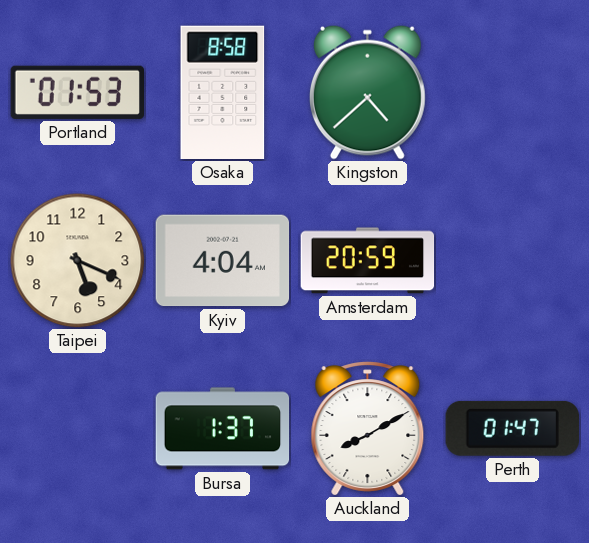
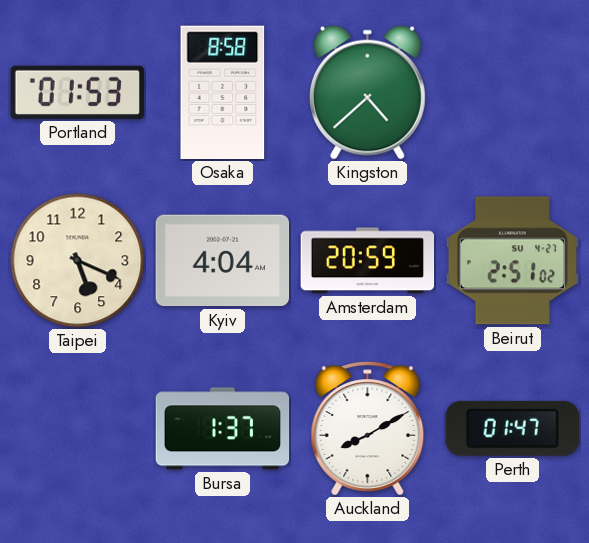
Beirut: none -> 2:51 (512, 261)
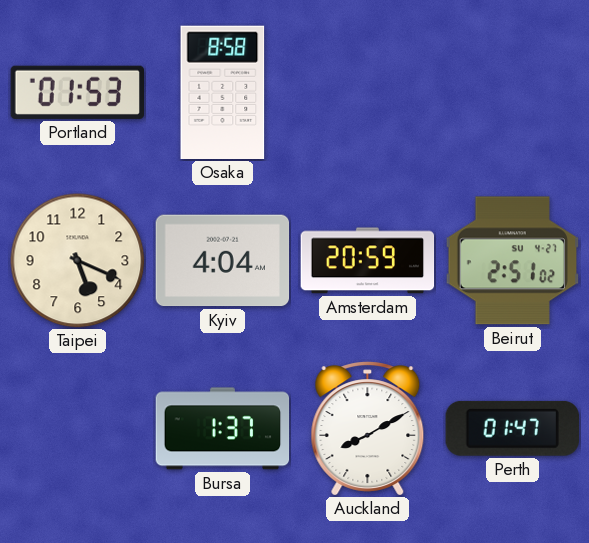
Kingston: 4:38 -> none (367, 92)
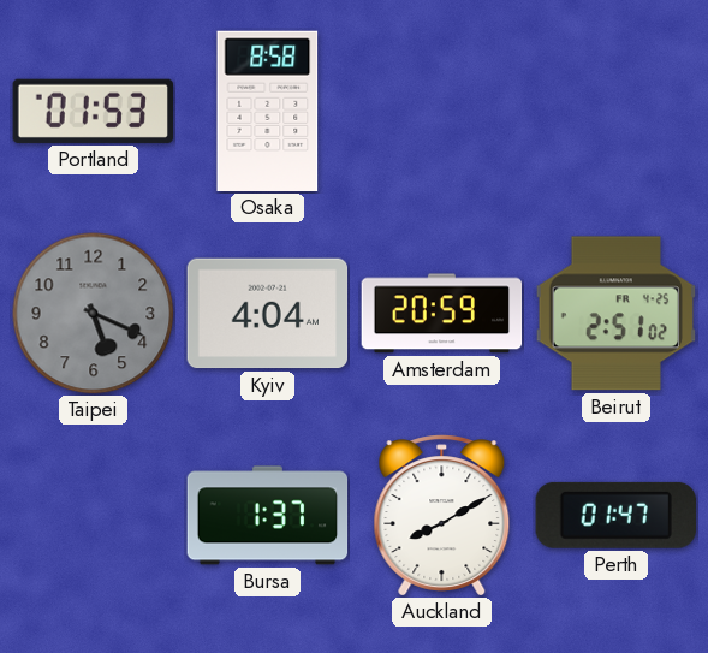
Taipei dial: cream -> grey (94, 314)
Beirut date: SU 4-27 -> FR 4-25 (615, 314)
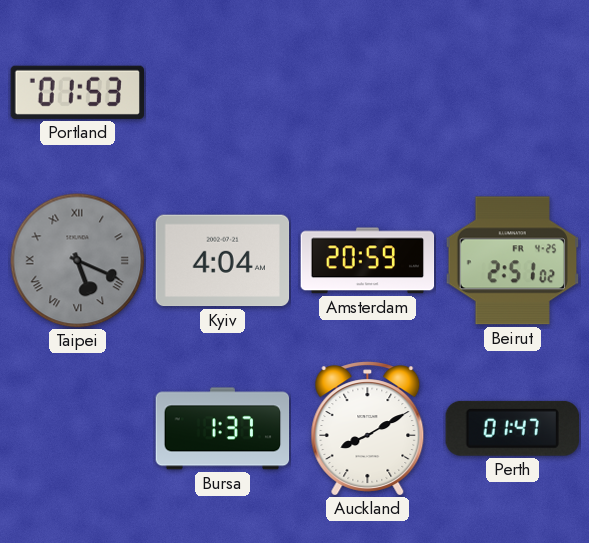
Osaka: 8:58 -> none (268, 112)
Taipei numerals: Arabic -> Roman (78, 261)
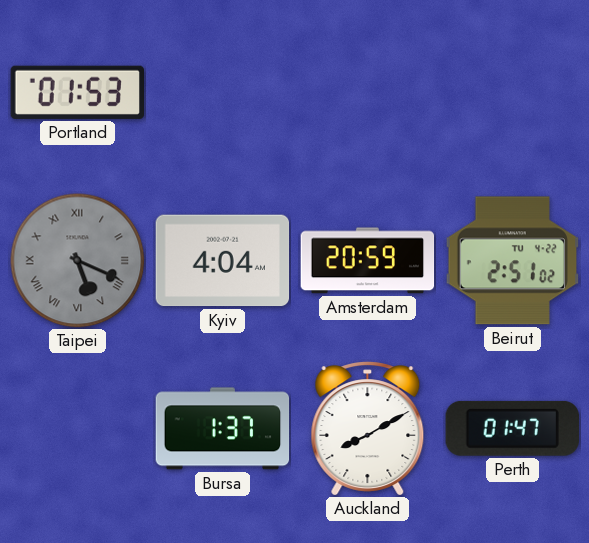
Beirut date: FR 4-25 -> TU 4-22 (512, 261)
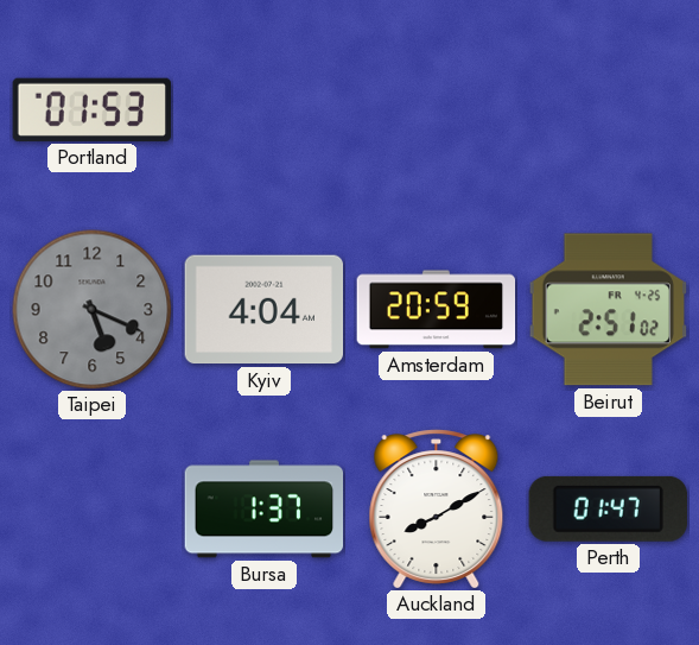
Taipei numerals: Roman -> Arabic (93, 310)
Beirut date: TU 4-22 -> FR 4-25 (608, 310)
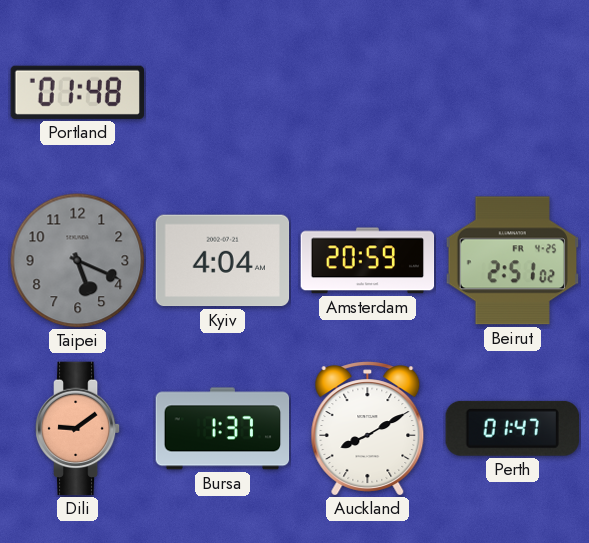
Portland: 01:53 -> 01:48 (77, 92)
Dili: none -> 9:09 (78, 429)
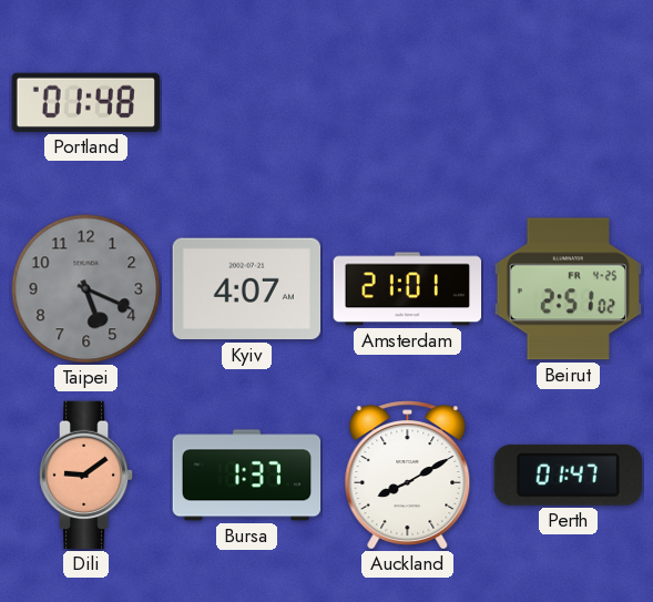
Kyiv: 4:04 -> 4:07 (247, 289)
Amsterdam: 20:59 -> 21:01 (408, 289)
